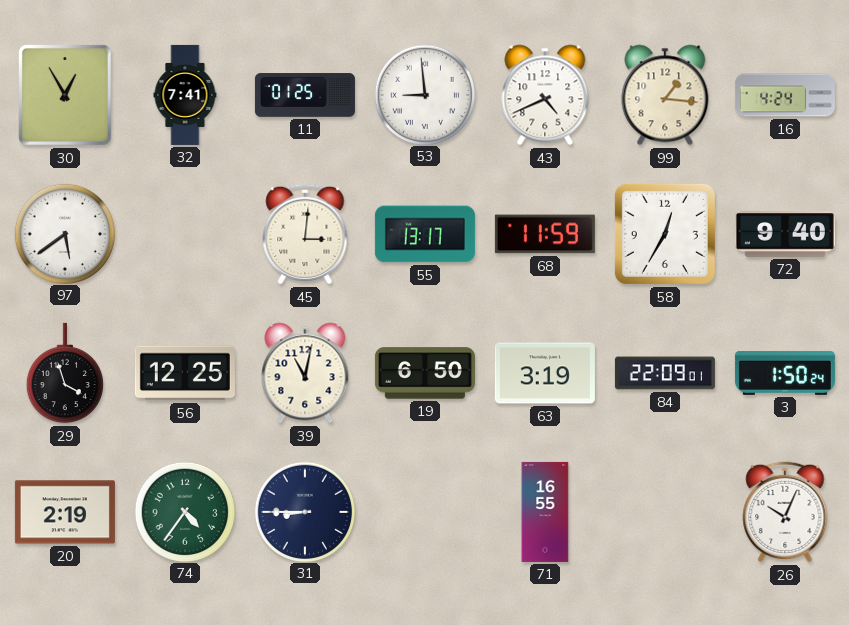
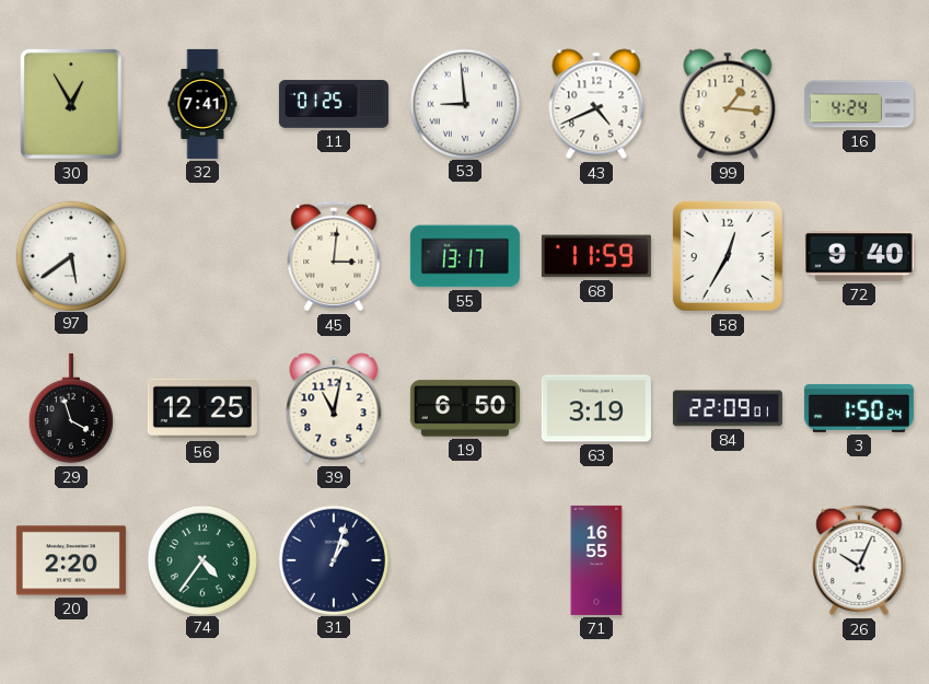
20: 2:19 -> 2:20 (71, 560)
31: 8:45 -> 1:03 (333, 559)
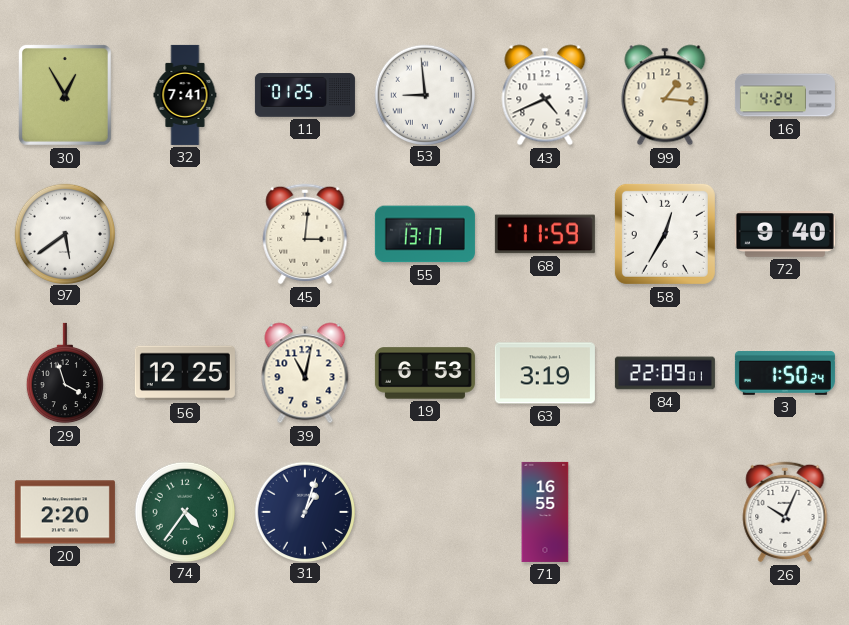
19: 6:50 -> 6:53 (425, 373)
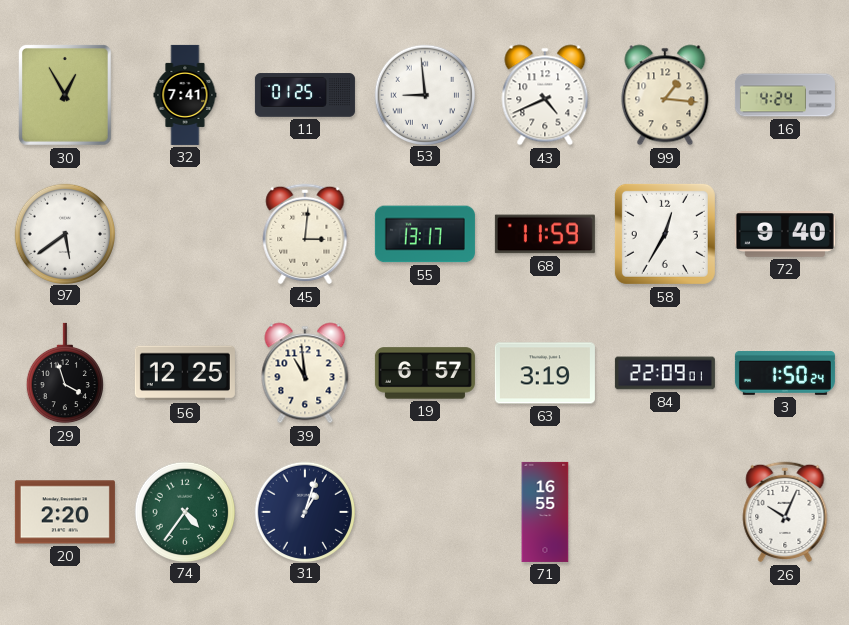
39: 11:02 -> 10:59 (305, 373)
19: 6:53 -> 6:57 (425, 373)
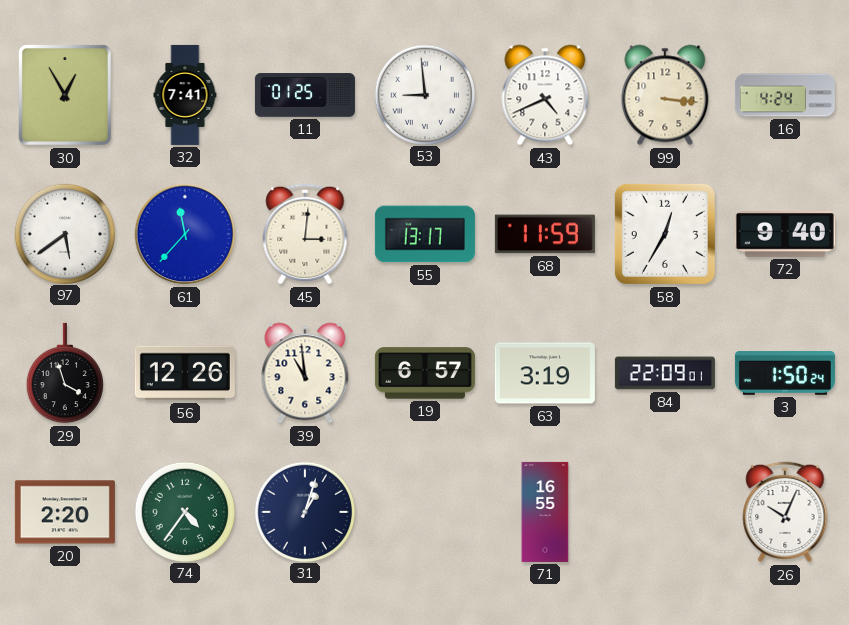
99: 1:16 -> 3:16 (665, 95)
61: none -> 11:37 (185, 234)
56: 12:25 -> 12:26 (185, 373)
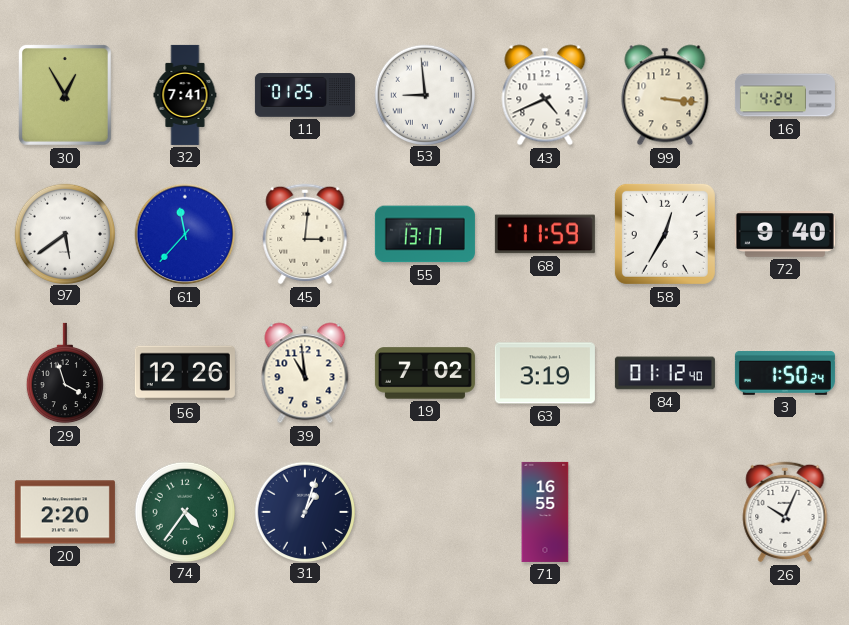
19: 6:57 -> 7:02 (425, 373)
84: 22:09 -> 01:12 (665, 373)
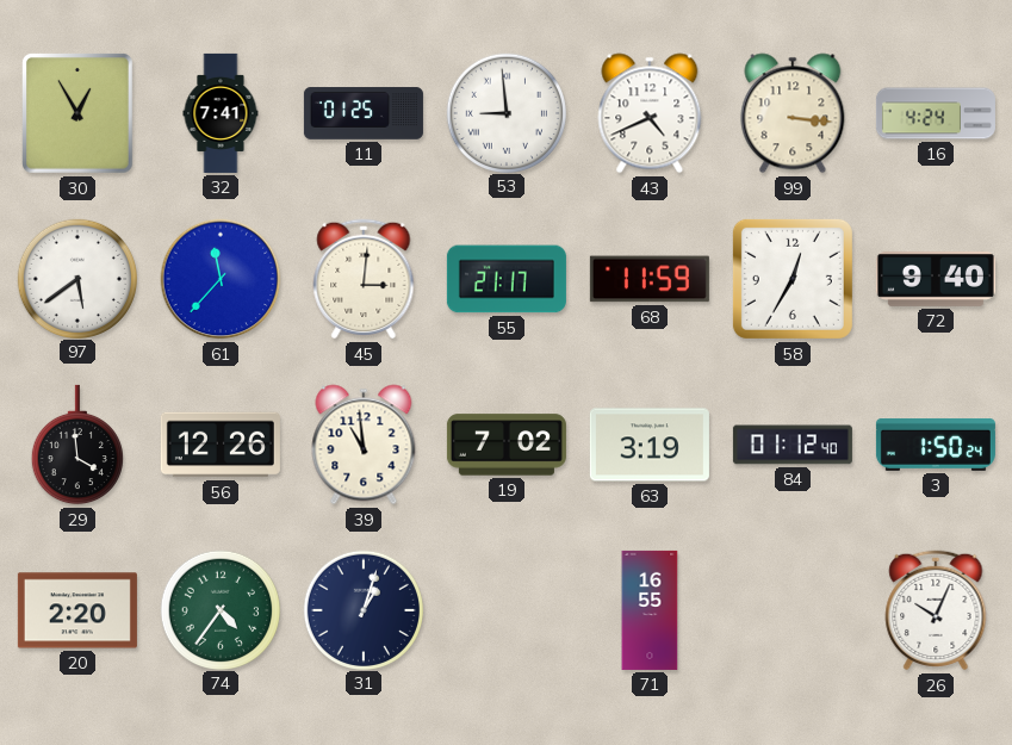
55: 13:17 -> 21:17 (507, 279)
29: 3:57 -> 3:59 (77, 445)
